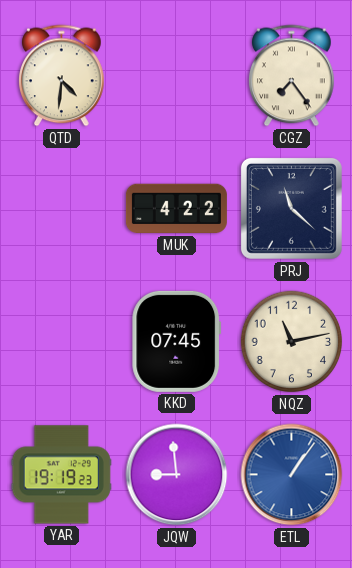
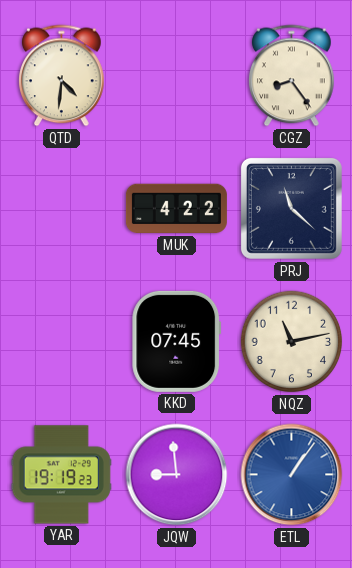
CGZ: 7:24 -> 8:24 (292, 76)
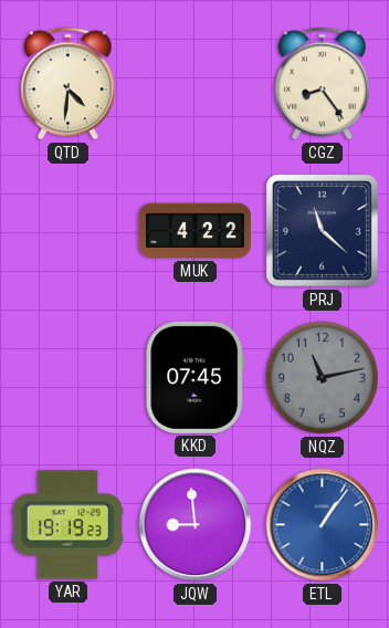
NQZ dial: cream -> grey (323, 378)
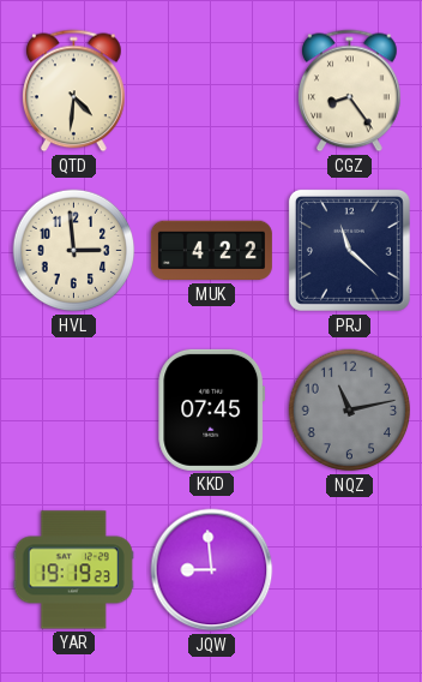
HVL: none -> 2:59 (74, 251)
ETL: 1:06 -> none (323, 525)
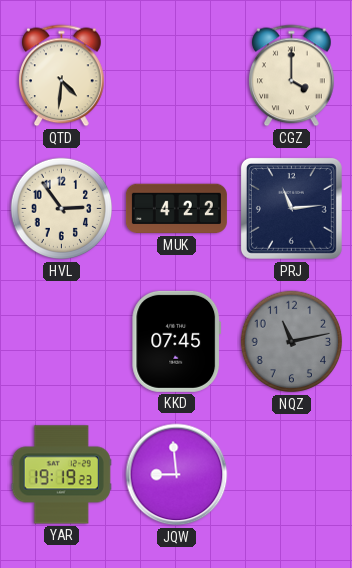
CGZ: 8:24 -> 4:00 (292, 76)
HVL: 2:59 -> 2:54 (62, 209)
PRJ: 11:22 -> 11:14 (291, 208)
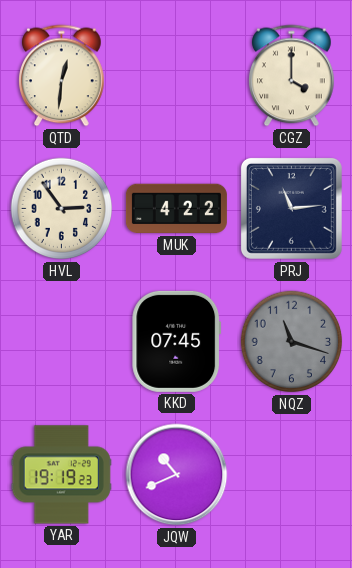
QTD: 4:31 -> 12:31 (62, 76)
NQZ: 11:13 -> 11:18 (292, 342)
JQW: 8:59 -> 10:41 (177, 475)
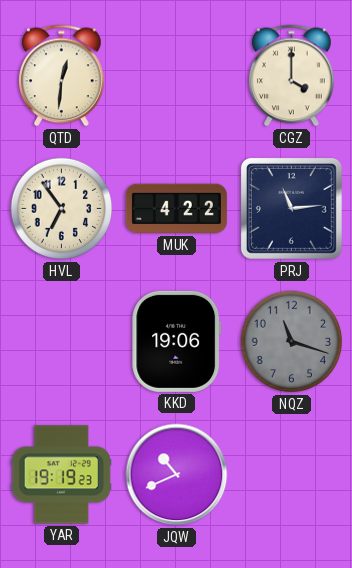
HVL: 2:54 -> 6:54 (62, 209)
KKD: 07:45 -> 19:06 (177, 341)
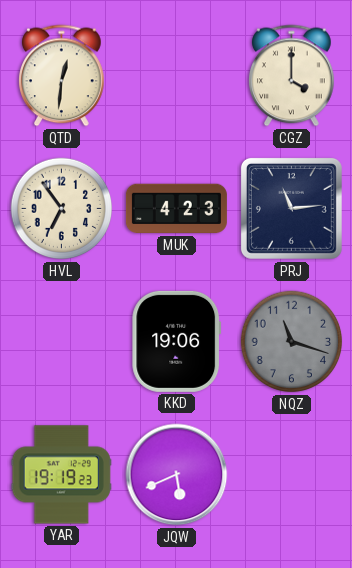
MUK: 4:22 -> 4:23 (176, 209)
JQW: 10:41 -> 5:41 (177, 475)
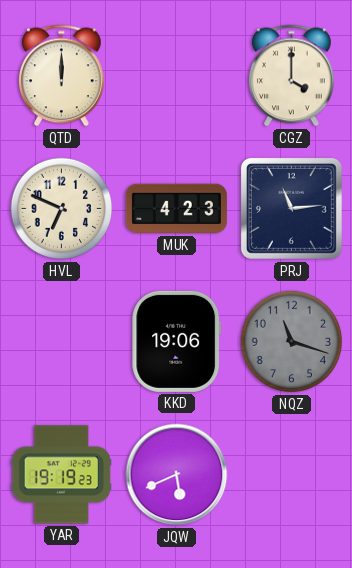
QTD: 12:31 -> 12:00 (62, 76)
HVL: 6:54 -> 6:49 (62, 209)
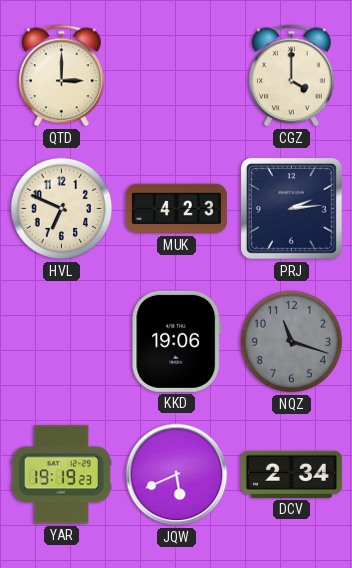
QTD: 12:00 -> 3:00 (62, 76)
PRJ: 11:14 -> 2:14 (291, 208)
DCV: none -> 2:34 (291, 474)
